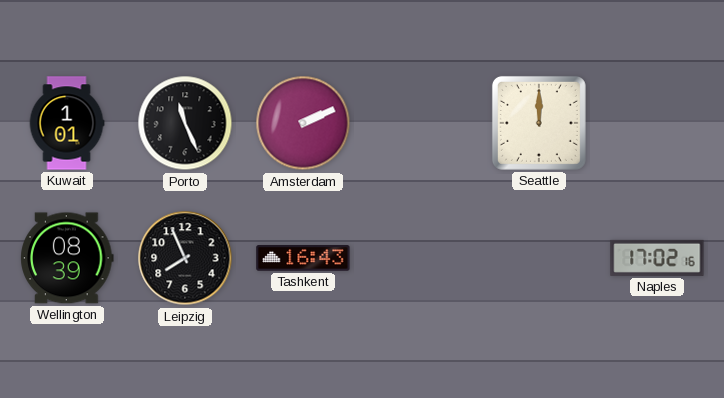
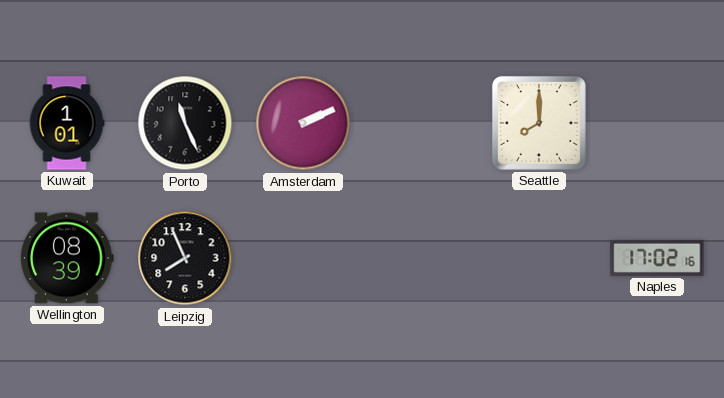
Seattle: 12:00 -> 8:00 (539, 123)
Tashkent: 16:43 -> none (303, 258)
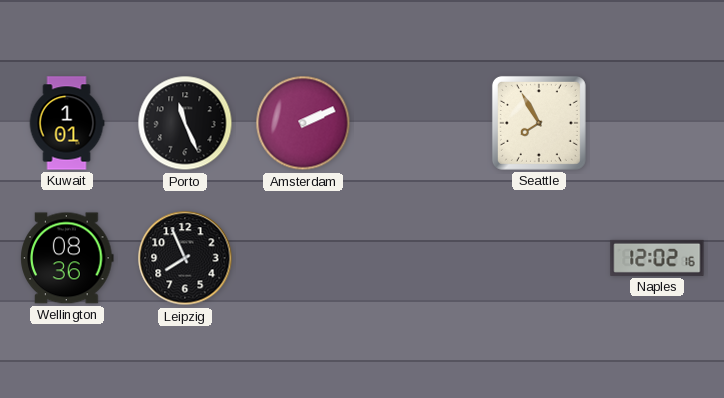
Seattle: 8:00 -> 7:55 (539, 123)
Wellington: 08:39 -> 08:36 (67, 258)
Naples: 17:02 -> 12:02 (657, 258)
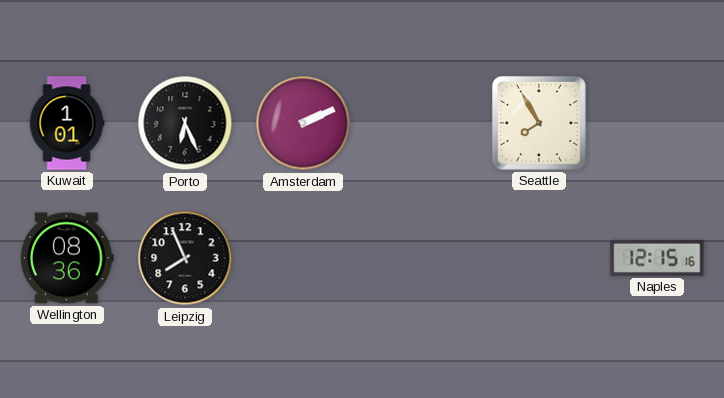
Porto: 11:26 -> 6:26 (185, 123)
Naples: 12:02 -> 12:15 (657, 258)
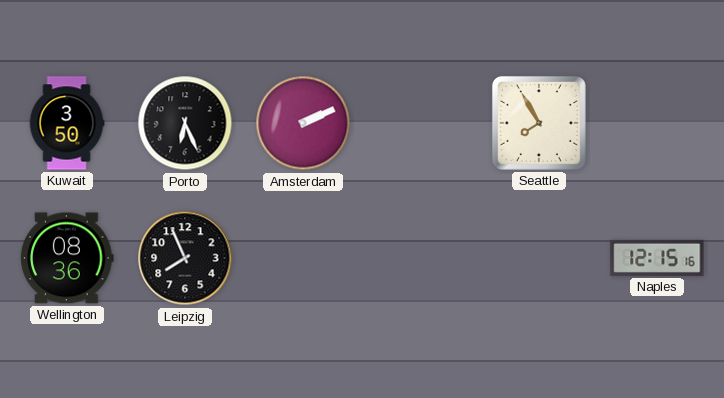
Kuwait: 1:01 -> 3:50 (67, 123)
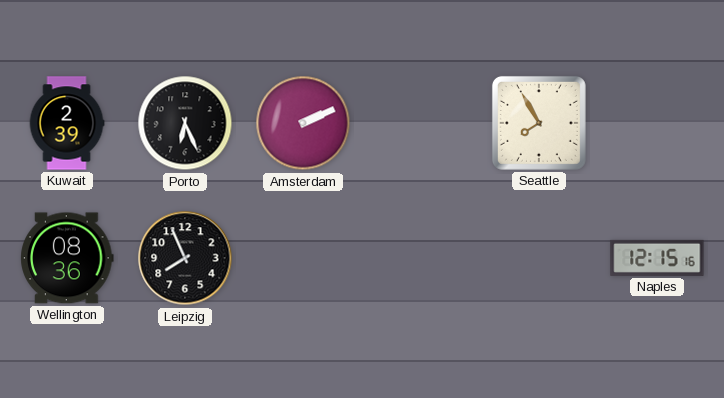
Kuwait: 3:50 -> 2:39 (67, 123)
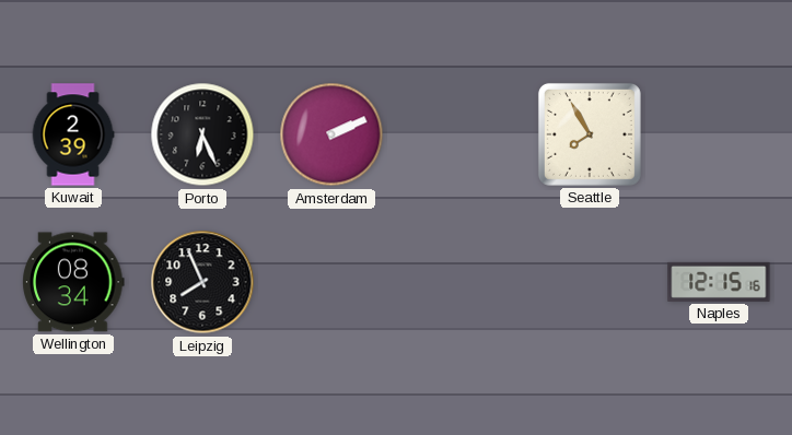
Wellington: 08:36 -> 08:34 (73, 282)
